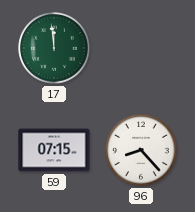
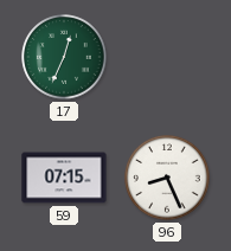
17: 11:59 -> 12:34 (64, 57)
96: 8:23 -> 8:26 (167, 178)
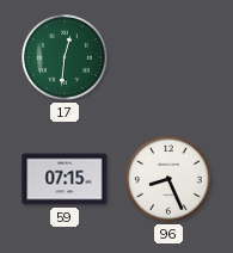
17: 12:34 -> 12:31 (65, 57)
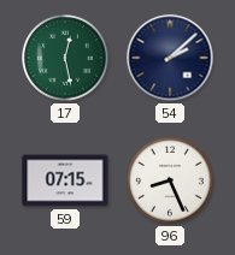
17: 12:31 -> 12:28 (65, 58)
54: none -> 2:08 (170, 58)
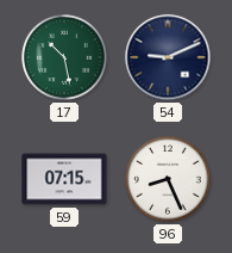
17: 12:28 -> 10:28 (64, 57)
54: 2:08 -> 9:11 (168, 57)
